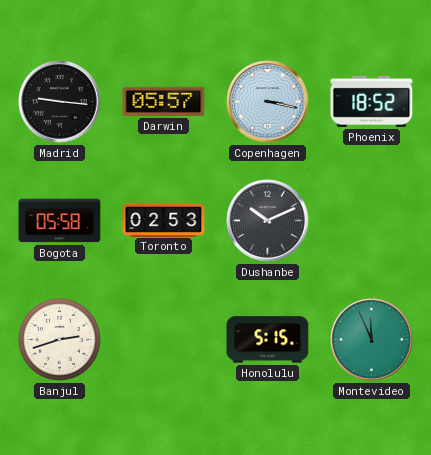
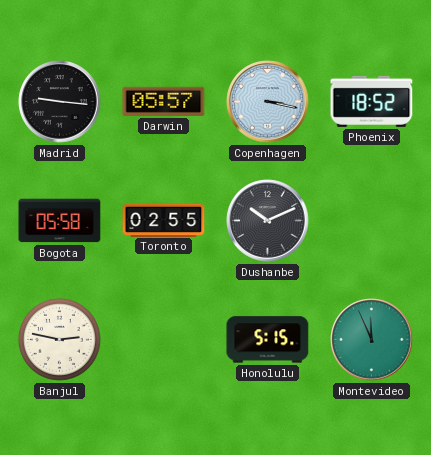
Toronto: 02:53 -> 02:55 (164, 220)
Banjul: 2:42 -> 2:47 (59, 339)
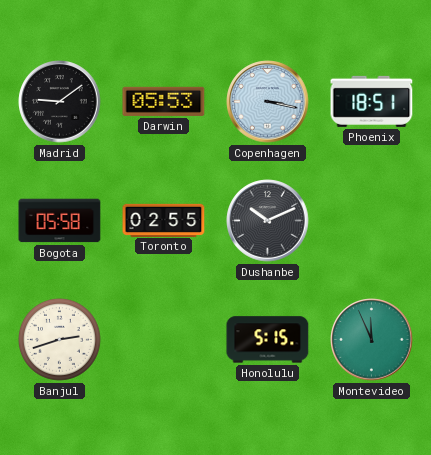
Madrid: 9:16 -> 9:09 (60, 102)
Darwin: 05:57 -> 05:53 (164, 101)
Phoenix: 18:52 -> 18:51 (372, 101)
Banjul: 2:47 -> 2:42 (59, 339)
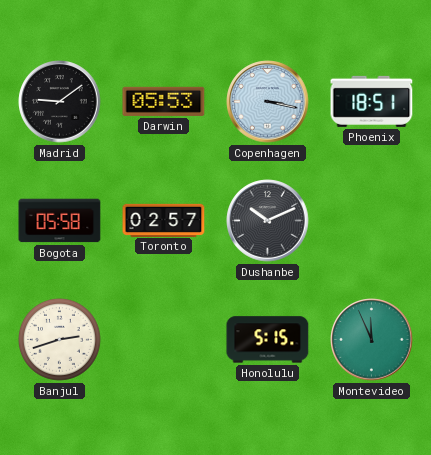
Toronto: 02:55 -> 02:57 (164, 220)
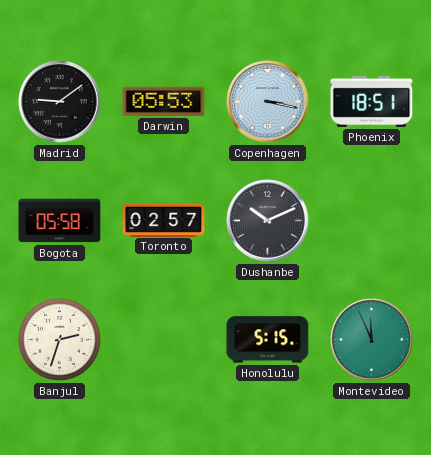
Banjul: 2:42 -> 2:33 (59, 339)
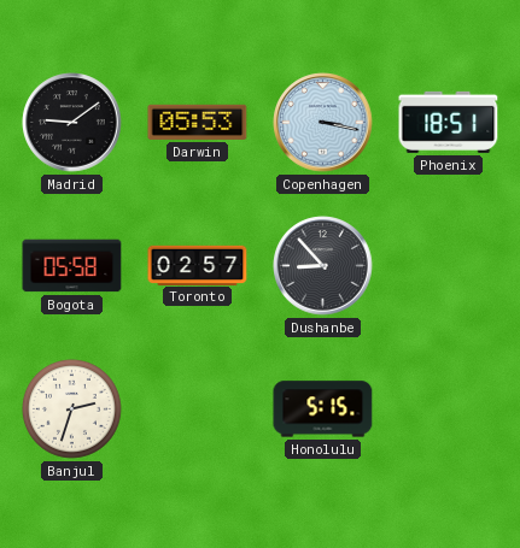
Dushanbe: 10:11 -> 8:53 (323, 266)
Montevideo: 11:56 -> none (372, 340)
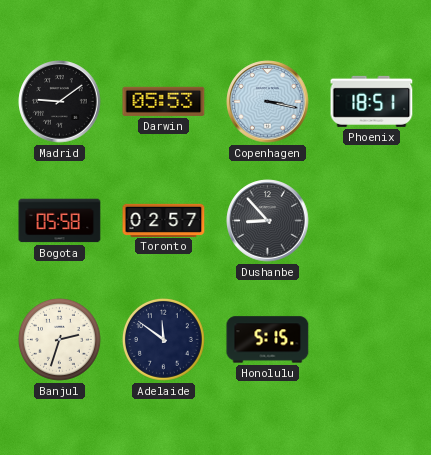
Adelaide: none -> 11:51 (163, 339)
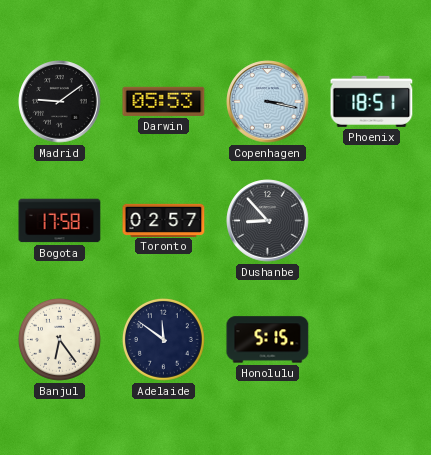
Bogota: 05:58 -> 17:58 (60, 221)
Banjul: 2:33 -> 6:24 (59, 339)
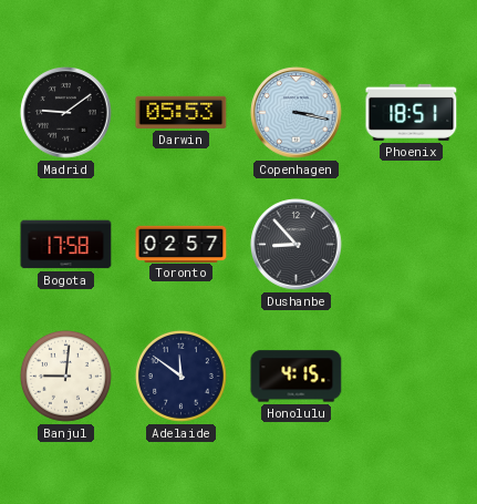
Banjul: 6:24 -> 9:01 (65, 376)
Honolulu: 5:15 -> 4:15 (297, 377)
